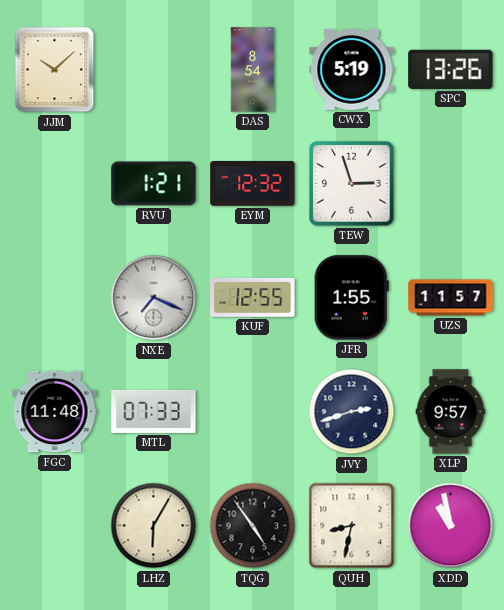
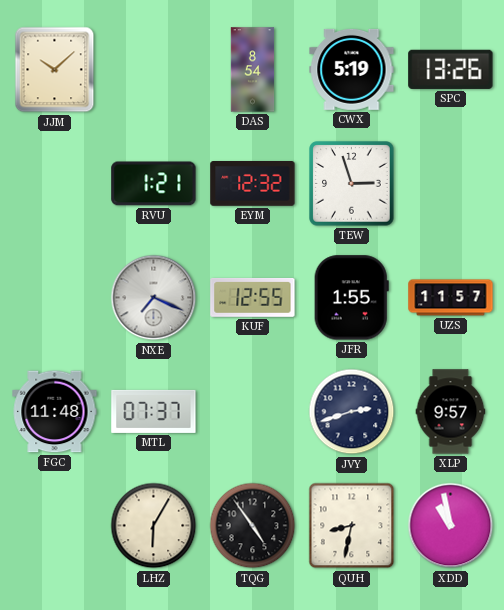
MTL: 07:33 -> 07:37 (154, 411)
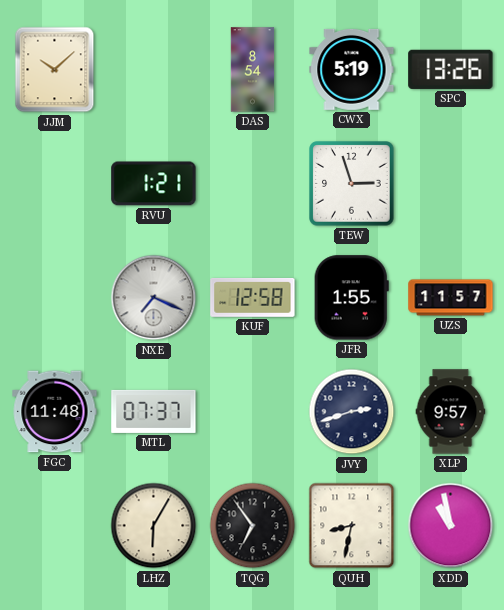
EYM: 12:32 -> none (253, 184)
KUF: 12:55 -> 12:58 (253, 297)
TQG: 4:54 -> 6:54 (253, 526)
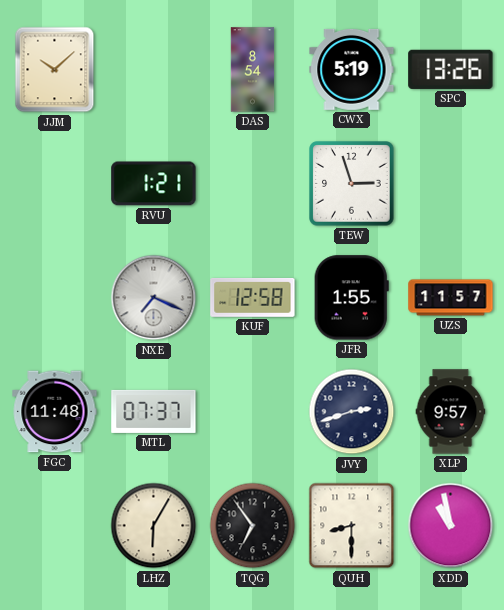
QUH: 8:32 -> 8:30 (352, 526)
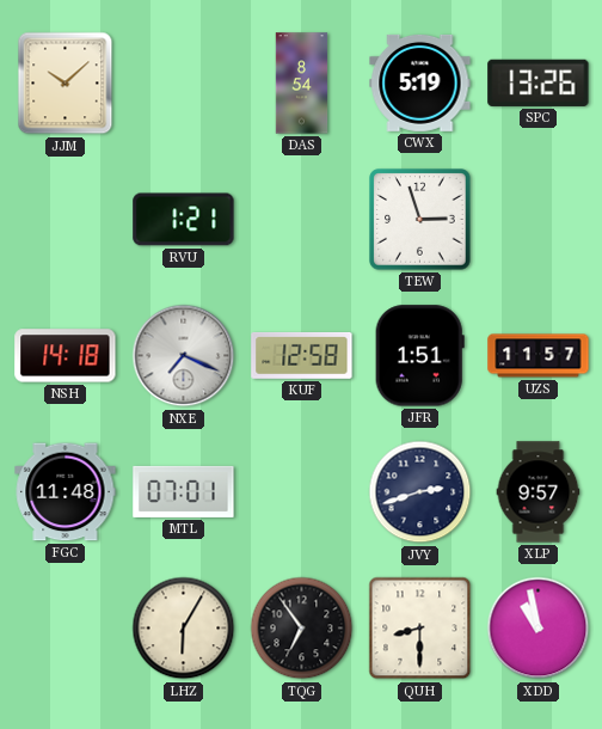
NSH: none -> 14:18 (66, 356)
JFR: 1:55 -> 1:51 (419, 356)
MTL: 07:37 -> 07:01 (184, 491)
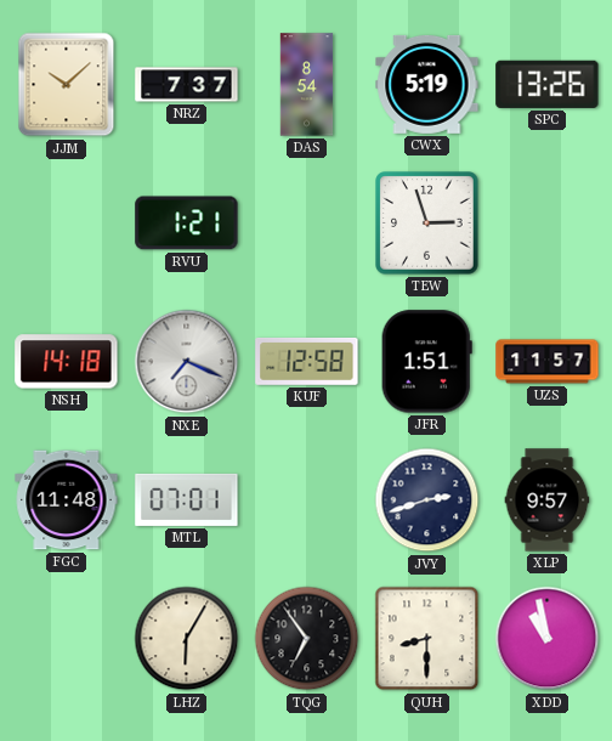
NRZ: none -> 7:37 (187, 85)
